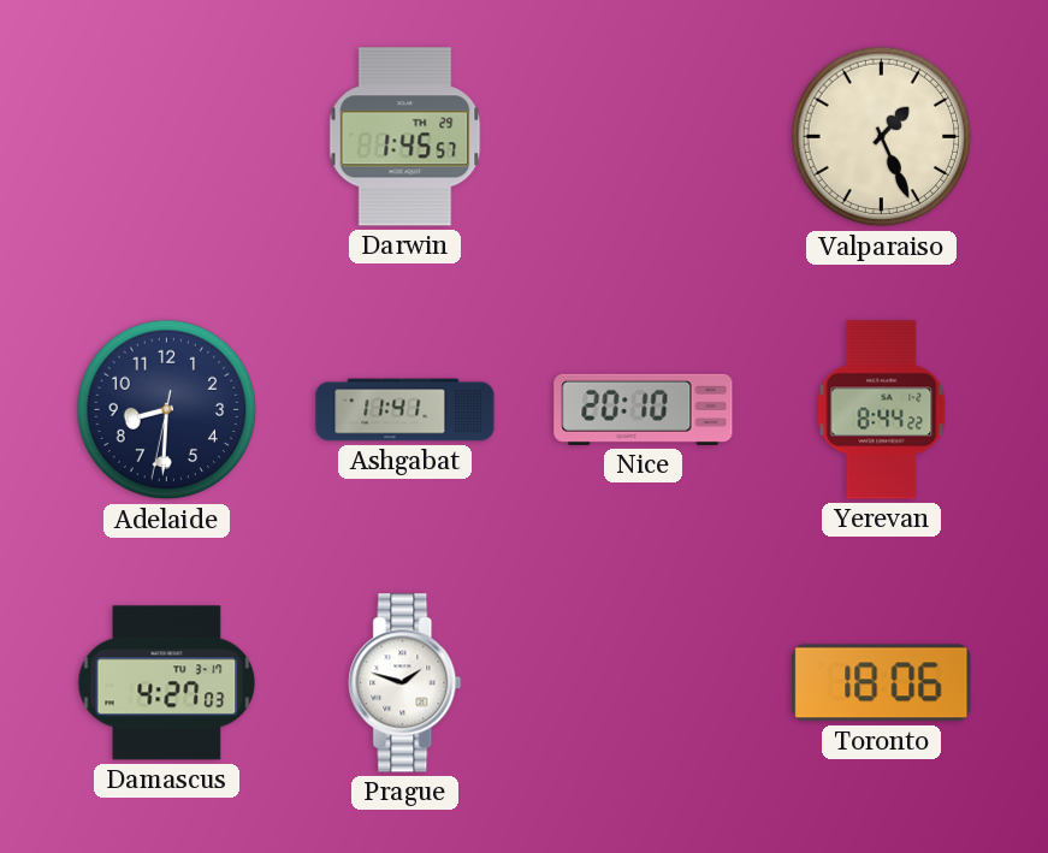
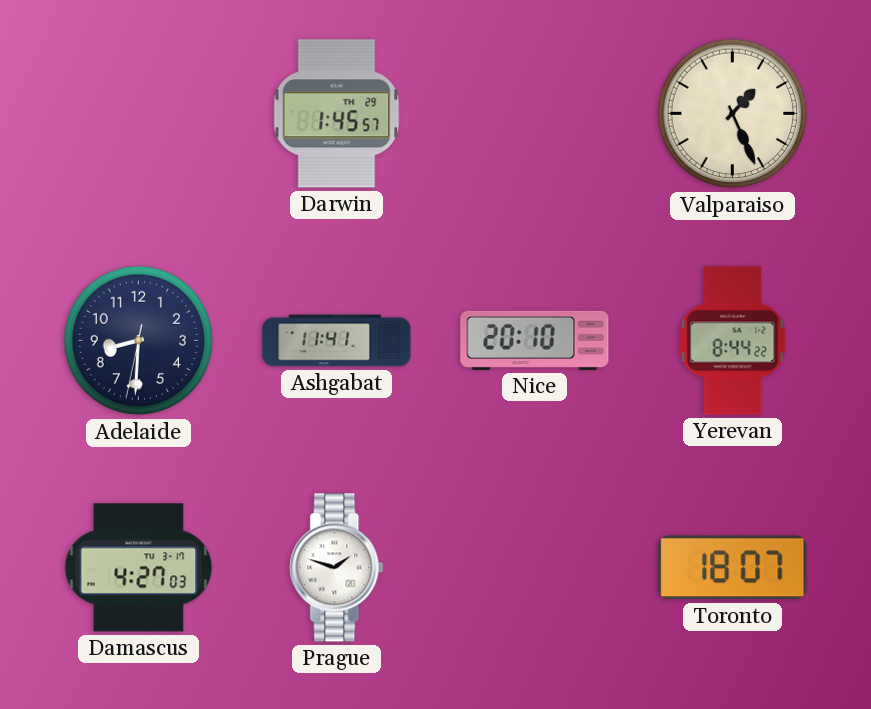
Toronto: 18:06 -> 18:07 (733, 568)
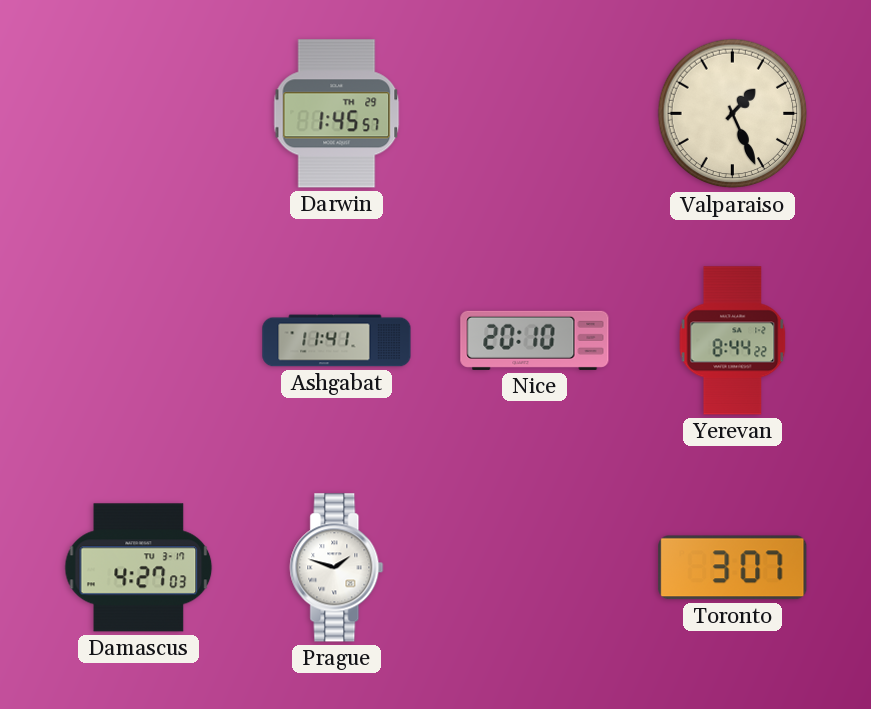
Adelaide: 8:30 -> none (139, 341)
Toronto: 18:07 -> 3:07 (733, 568)
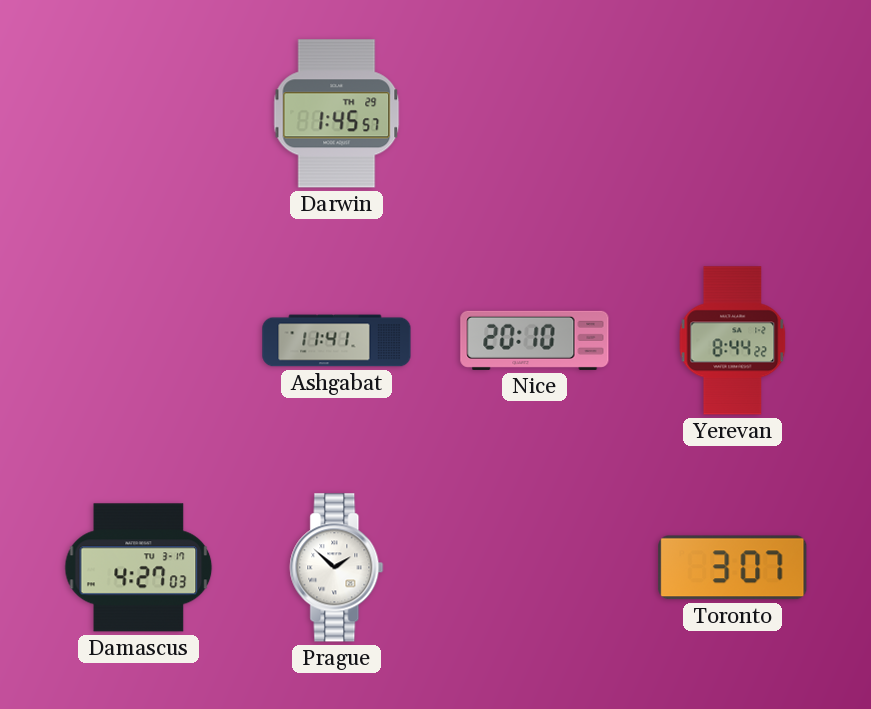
Valparaiso: 1:26 -> none (733, 114)
Prague: 1:48 -> 1:52 (337, 568)
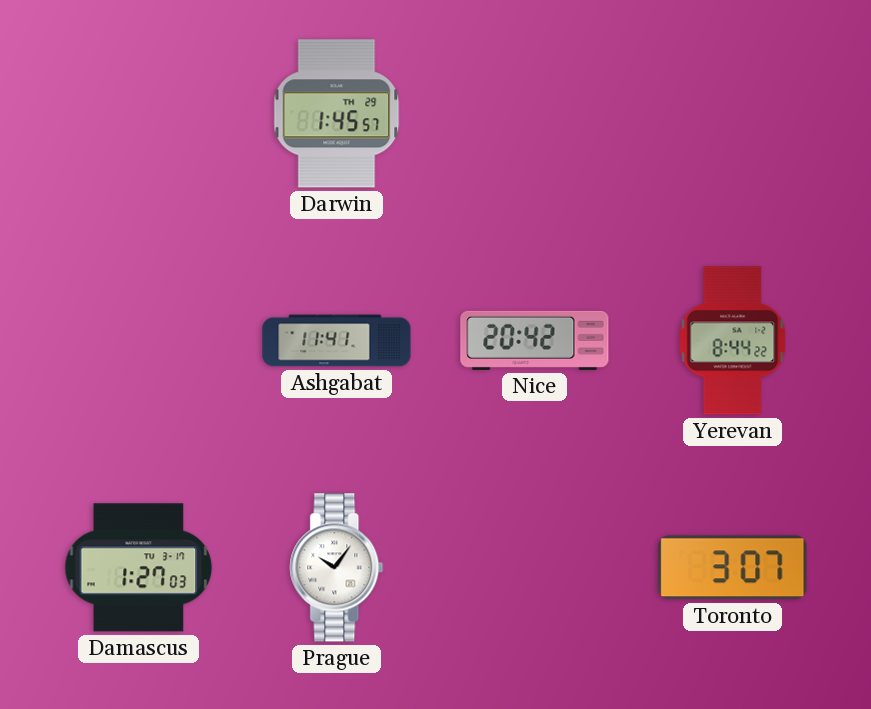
Nice: 20:10 -> 20:42 (535, 340)
Damascus: 4:27 -> 1:27 (139, 568)
Prague: 1:52 -> 10:06 (337, 568)
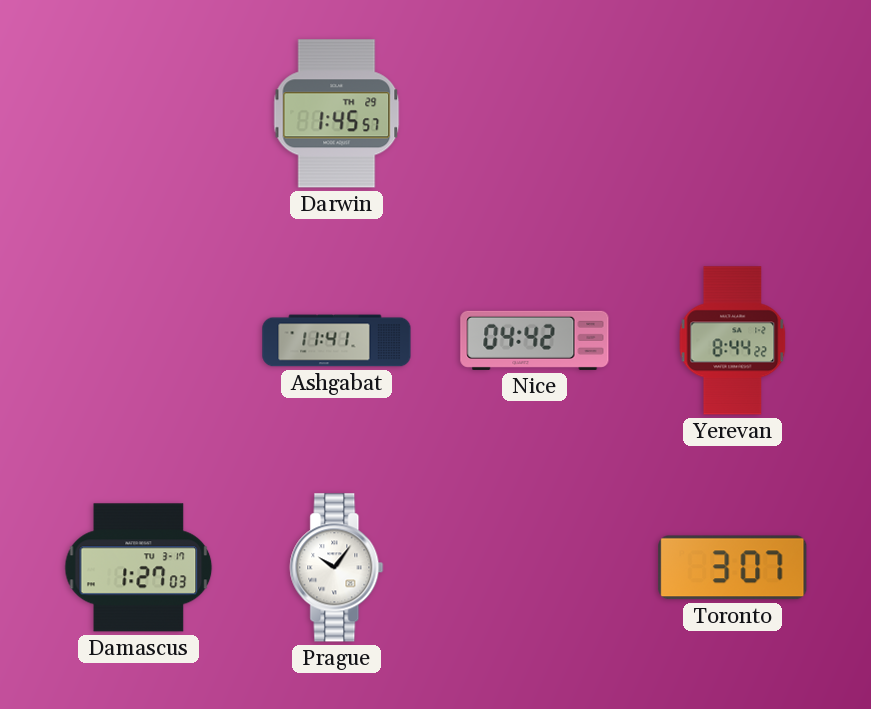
Nice: 20:42 -> 04:42 (535, 340)
